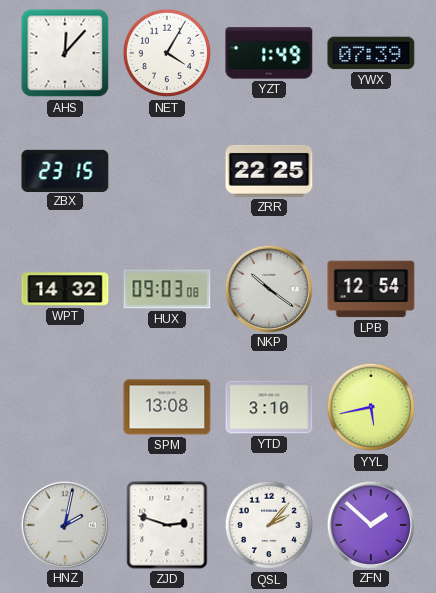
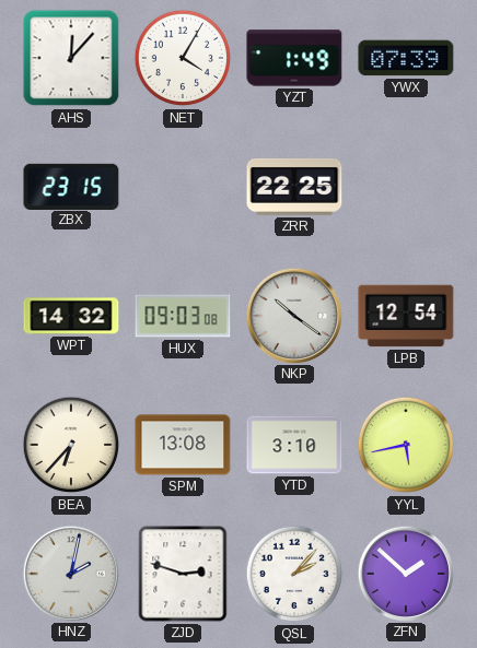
BEA: none -> 6:37 (71, 445)
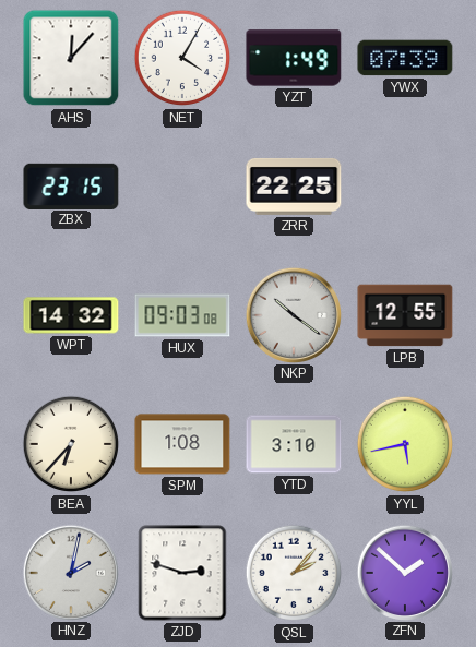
LPB: 12:54 -> 12:55 (405, 315)
SPM: 13:08 -> 1:08 (182, 444)
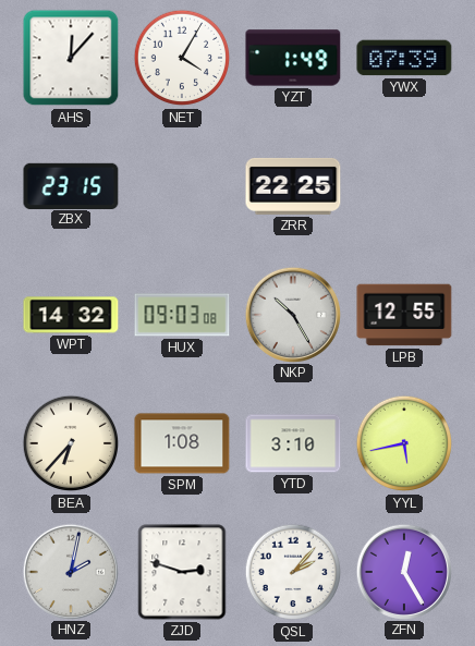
NKP: 10:21 -> 10:25 (292, 314)
ZFN: 1:52 -> 12:25 (403, 571)
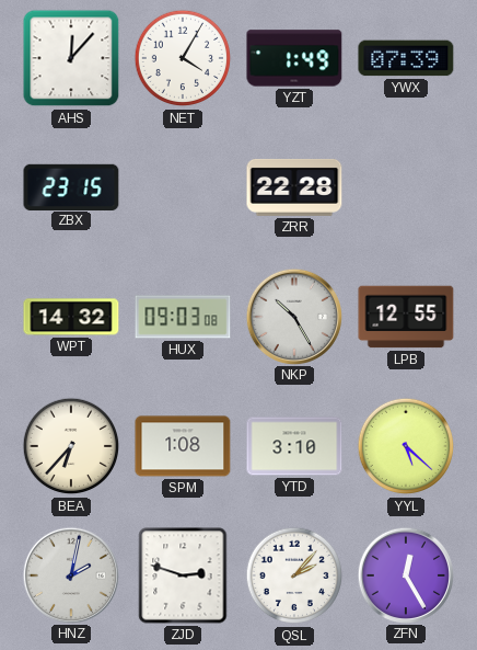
ZRR: 22:25 -> 22:28 (294, 187)
YYL: 5:43 -> 5:22 (406, 446)
